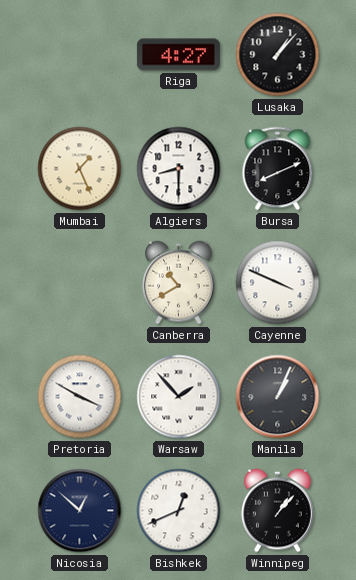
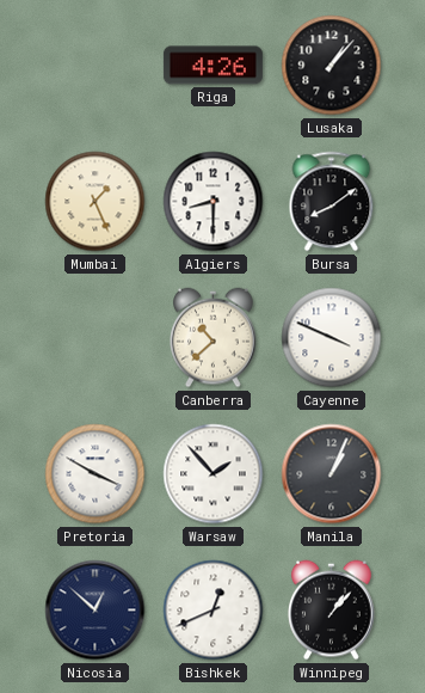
Riga: 4:27 -> 4:26 (213, 66)
Bursa: 8:11 -> 8:09 (332, 202)
Canberra: 10:40 -> 10:38 (214, 338)
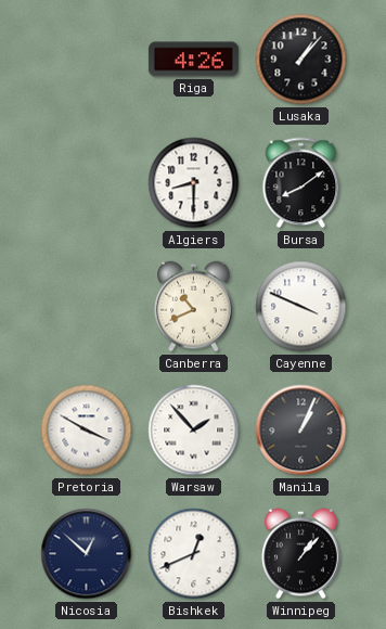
Mumbai: 1:26 -> none (96, 202)
Canberra: 10:38 -> 10:41 (194, 307)
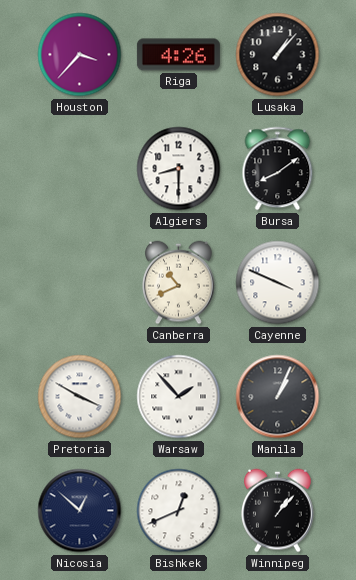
Houston: none -> 3:37 (80, 55)
